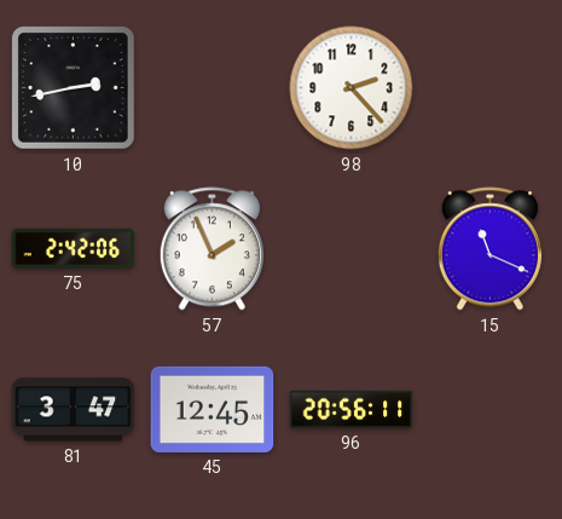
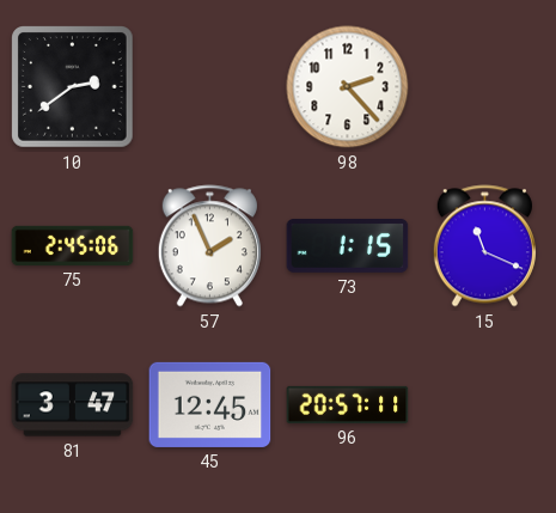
10: 2:43 -> 2:39 (73, 87)
75: 2:42 -> 2:45 (73, 245)
73: none -> 1:15 (348, 246)
96: 20:56 -> 20:57 (348, 404)
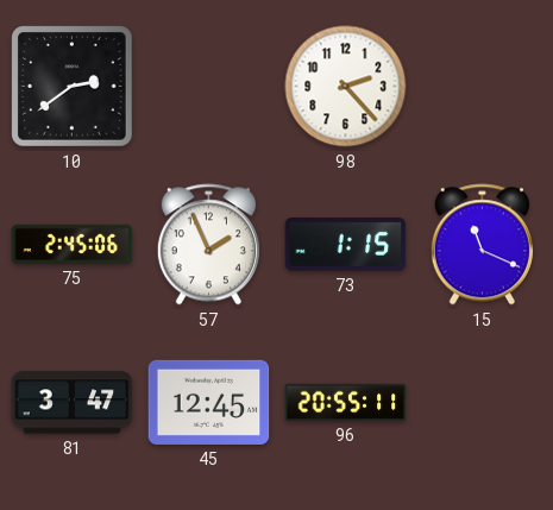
96: 20:57 -> 20:55 (346, 402)
